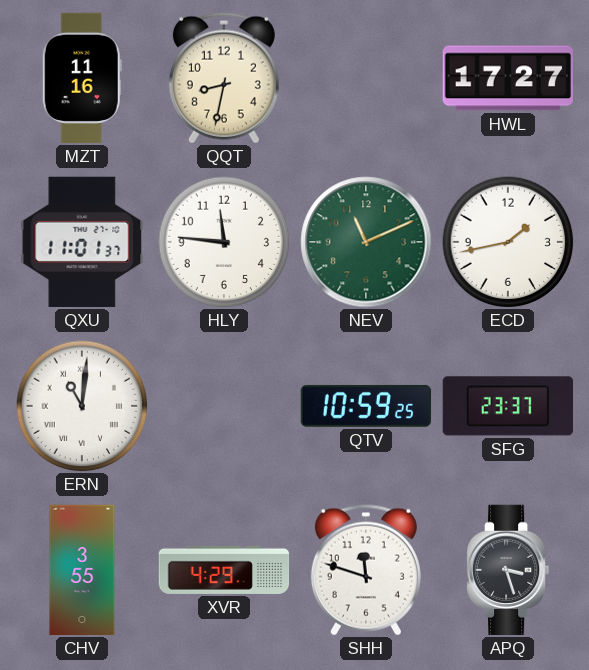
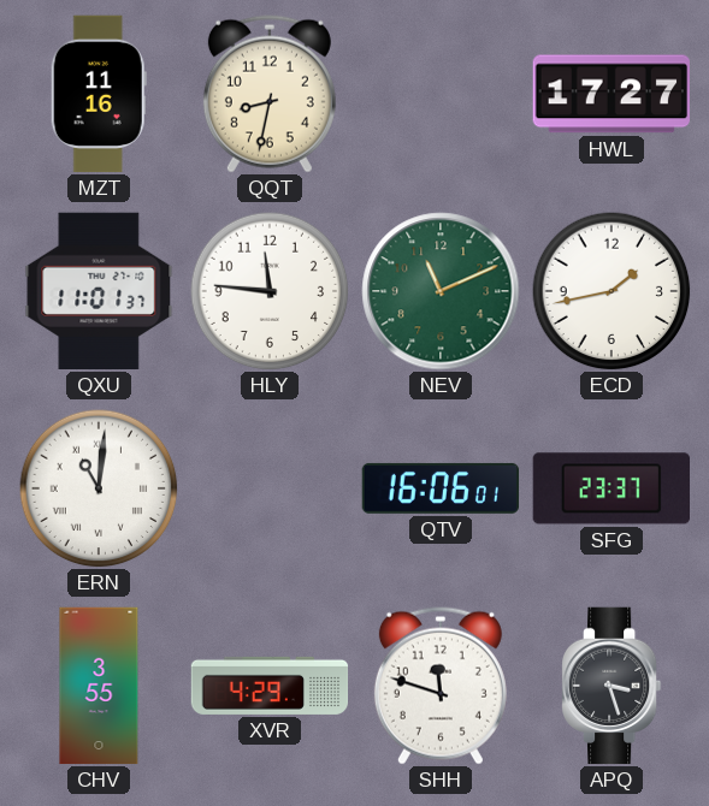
QTV: 10:59 -> 16:06 (441, 488)
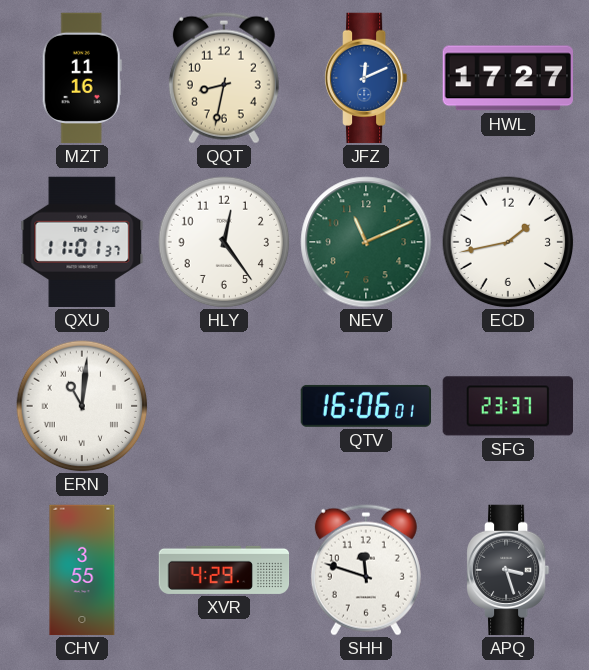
JFZ: none -> 12:11 (367, 78)
HLY: 11:46 -> 12:24 (224, 242)
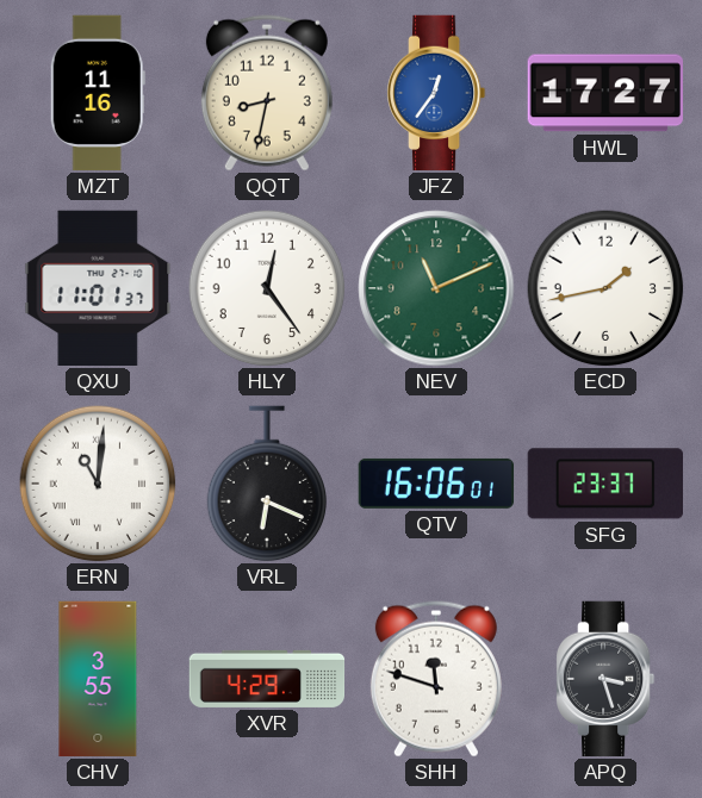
JFZ: 12:11 -> 12:36 (437, 93)
VRL: none -> 6:19 (267, 484)
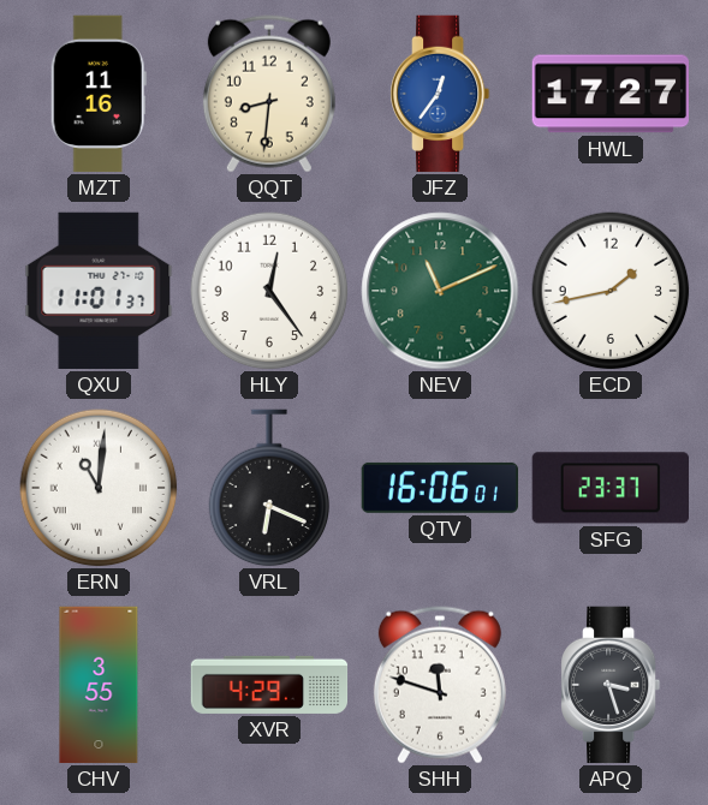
QQT: 8:32 -> 8:31 (269, 94)
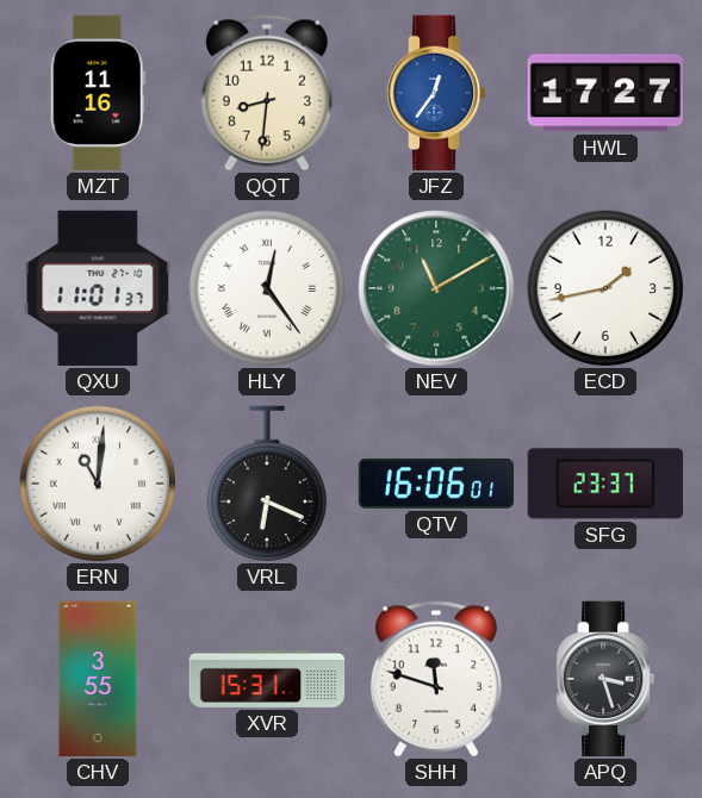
HLY numerals: Arabic -> Roman (267, 288)
NEV: 11:11 -> 11:10 (436, 288)
XVR: 4:29 -> 15:31 (267, 679)
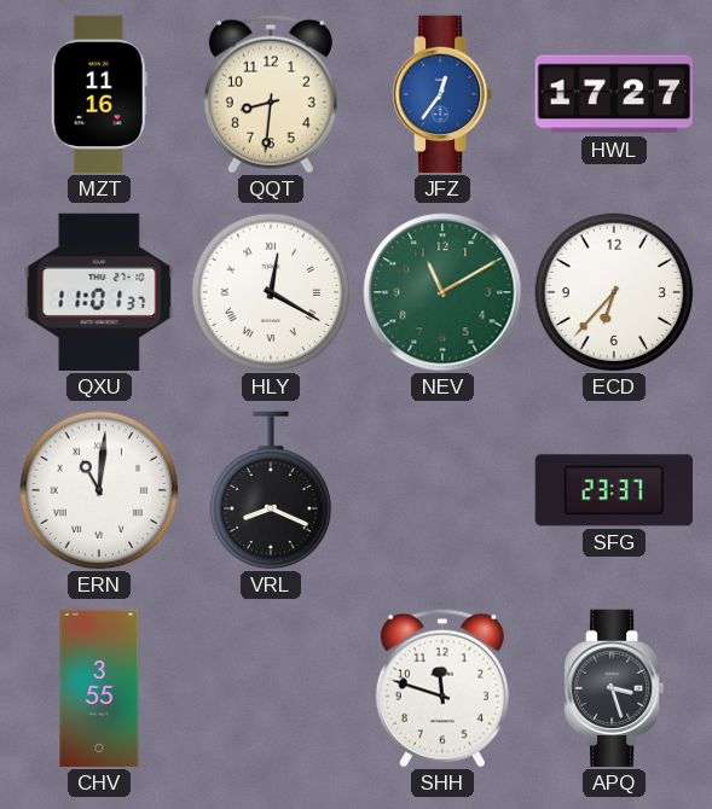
HLY: 12:24 -> 12:20 (271, 292)
ECD: 1:43 -> 6:37 (614, 292)
VRL: 6:19 -> 8:19 (271, 490)
QTV: 16:06 -> none (436, 484)
XVR: 15:31 -> none (267, 679)
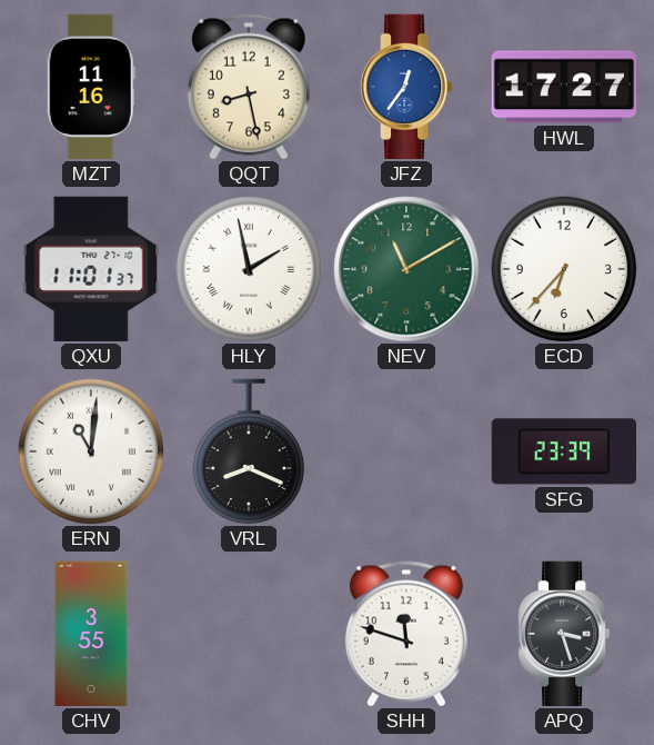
QQT: 8:31 -> 8:28 (249, 87)
HLY: 12:20 -> 1:58 (249, 269)
SFG: 23:37 -> 23:39 (563, 451)
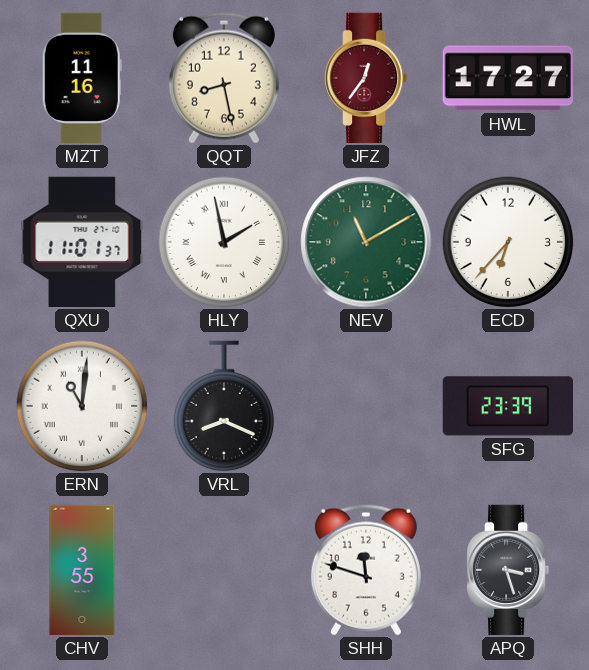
JFZ dial: blue -> burgundy (367, 78)
